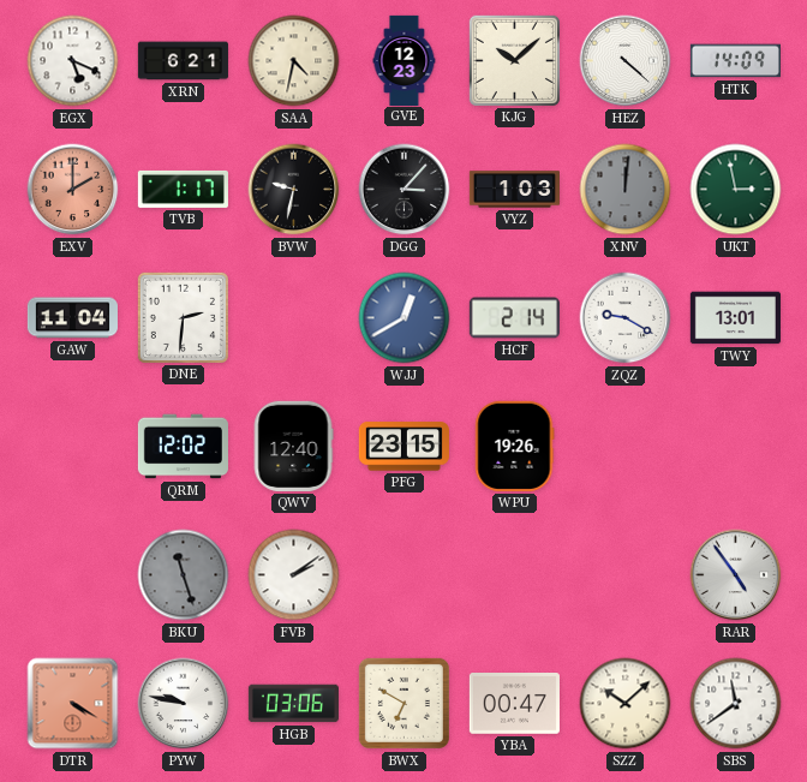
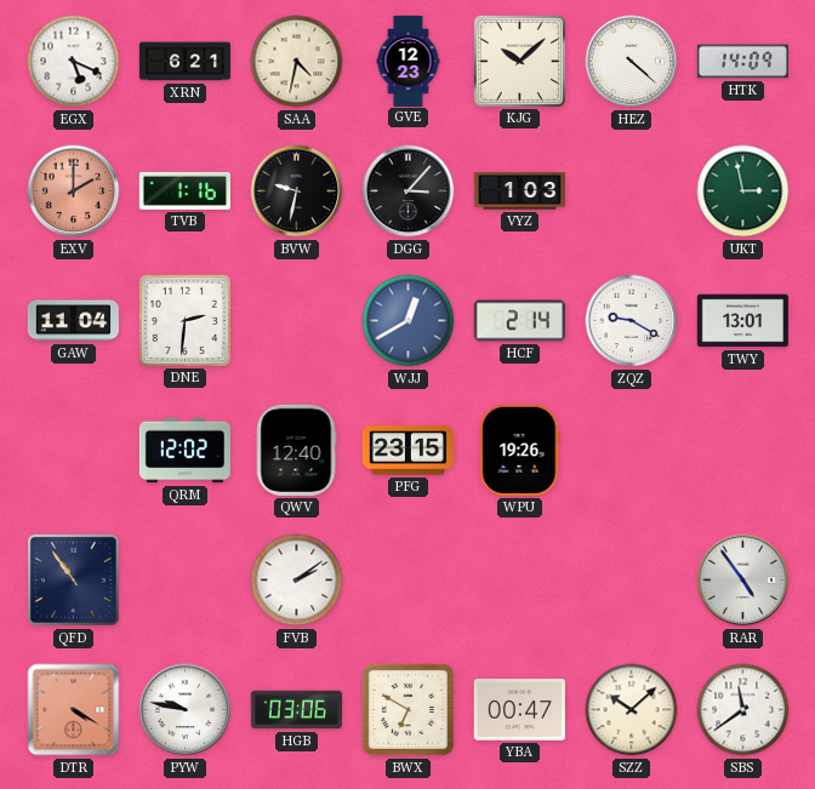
TVB: 1:17 -> 1:16 (184, 190)
XNV: 12:01 -> none (626, 190)
QFD: none -> 10:54 (73, 579)
BKU: 11:27 -> none (184, 575)
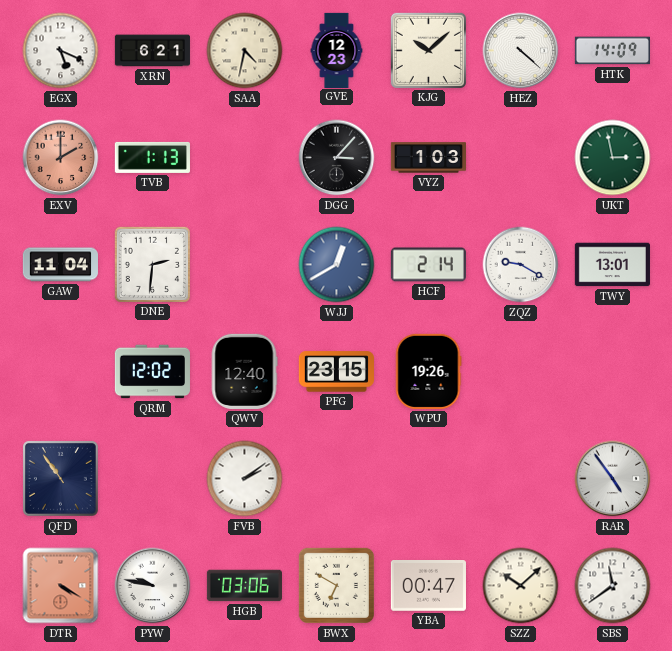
TVB: 1:16 -> 1:13 (152, 157)
BVW: 9:32 -> none (297, 191)
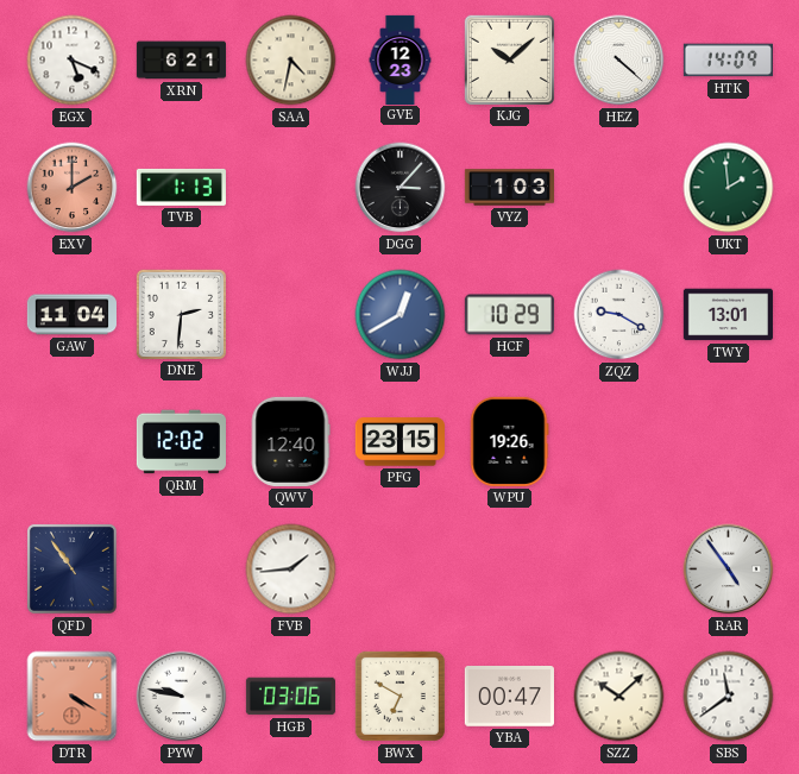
UKT: 2:58 -> 1:59 (729, 188)
HCF: 2:14 -> 10:29 (509, 315)
FVB: 2:09 -> 1:44 (291, 570)
